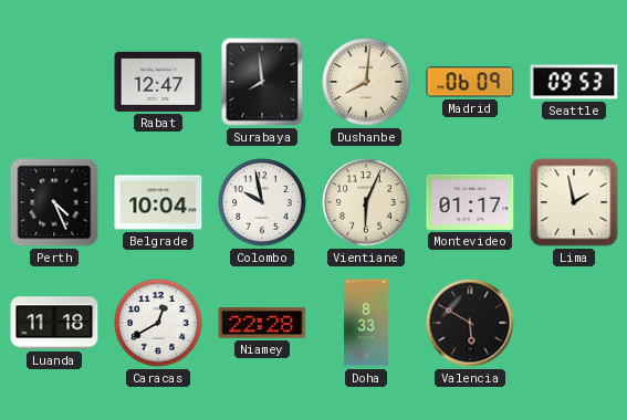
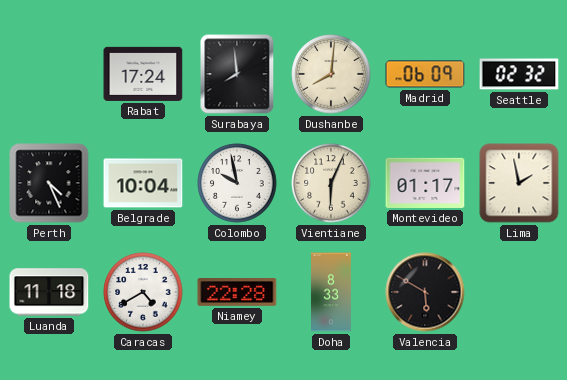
Rabat: 12:47 -> 17:24 (143, 74)
Seattle: 09:53 -> 02:32 (519, 74)
Caracas: 12:40 -> 4:40 (143, 292)
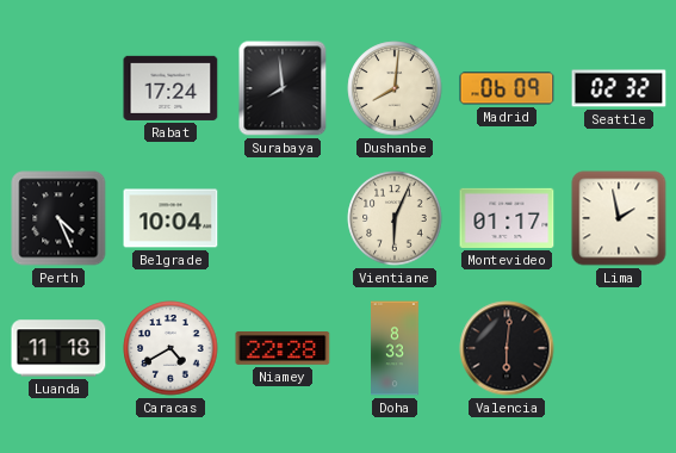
Colombo: 9:58 -> none (237, 183)
Valencia: 5:50 -> 6:01 (507, 348)
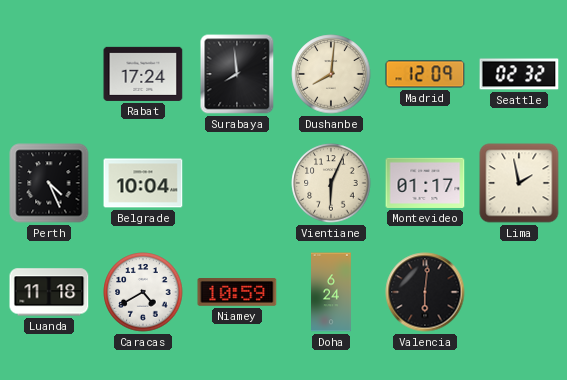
Madrid: 06:09 -> 12:09 (425, 74)
Niamey: 22:28 -> 10:59 (237, 292)
Doha: 8:33 -> 6:24 (332, 292)
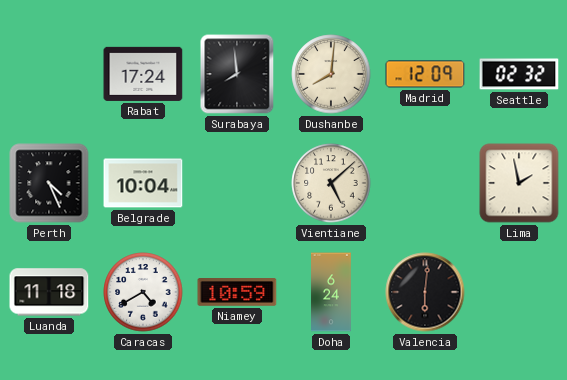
Vientiane: 6:04 -> 5:08 (331, 183)
Montevideo: 01:17 -> none (425, 183)
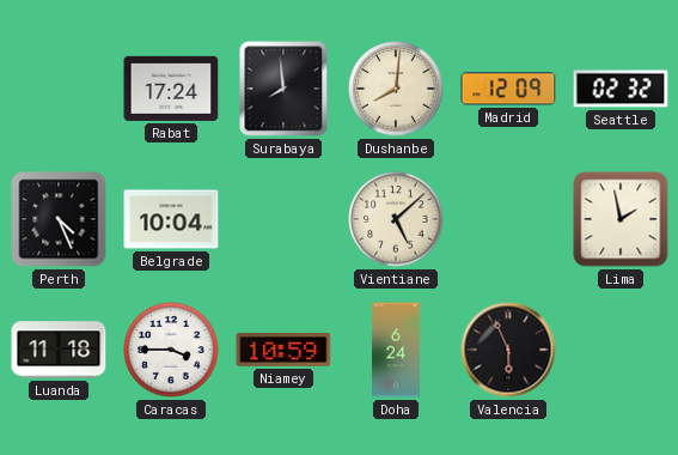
Caracas: 4:40 -> 3:45 (171, 350)
Valencia: 6:01 -> 5:56 (508, 350)
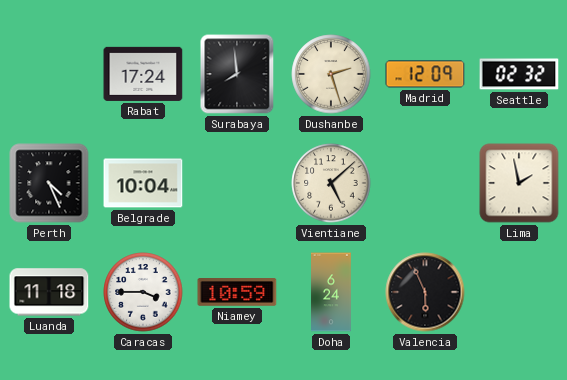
Dushanbe: 8:01 -> 2:27 (331, 74)
